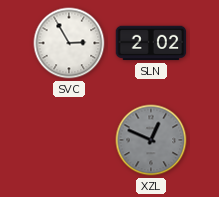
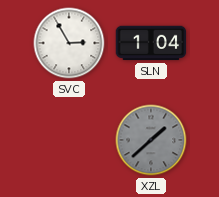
SLN: 2:02 -> 1:04 (151, 43)
XZL: 12:49 -> 1:38 (151, 140)
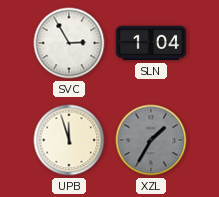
UPB: none -> 11:57 (69, 140)
XZL: 1:38 -> 1:35 (151, 140)
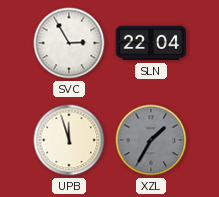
SLN: 1:04 -> 22:04 (151, 43)
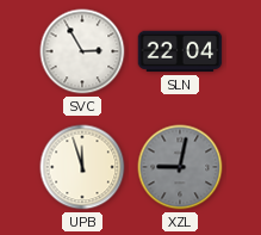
XZL: 1:35 -> 9:02 (180, 167)
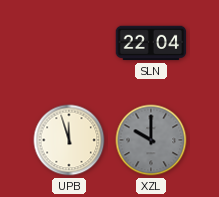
SVC: 2:55 -> none (82, 51)
XZL: 9:02 -> 10:00 (151, 140)
